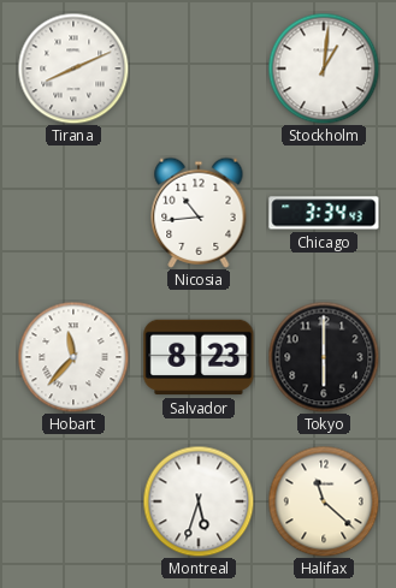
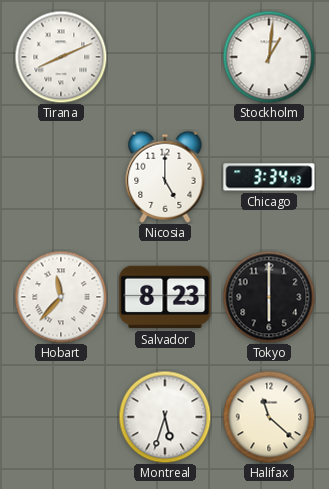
Nicosia: 10:44 -> 5:00 (165, 177)
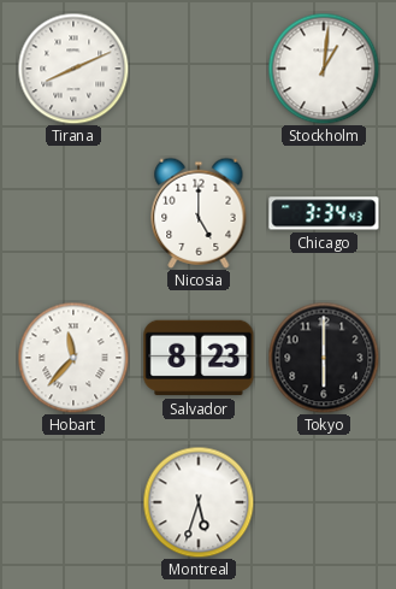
Halifax: 11:22 -> none (269, 417)
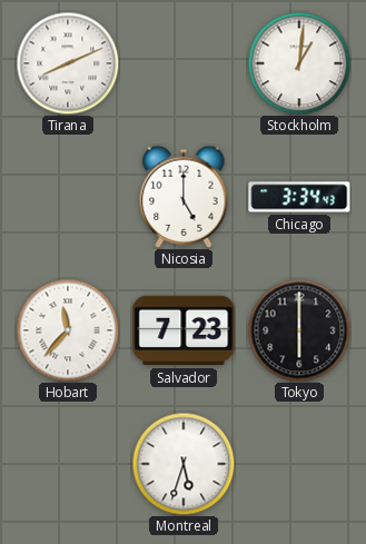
Salvador: 8:23 -> 7:23 (184, 330)
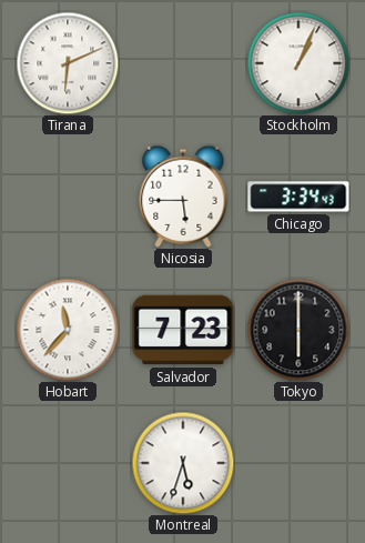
Tirana: 8:11 -> 6:11 (68, 63)
Stockholm: 1:01 -> 1:04 (298, 63)
Nicosia: 5:00 -> 5:45 (183, 197)
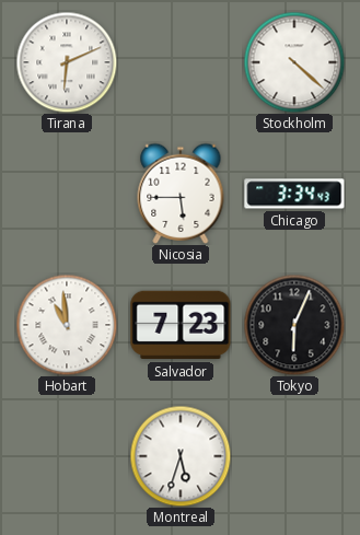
Stockholm: 1:04 -> 4:22 (294, 62)
Hobart: 11:37 -> 10:59 (67, 325)
Tokyo: 6:00 -> 6:04 (294, 325)
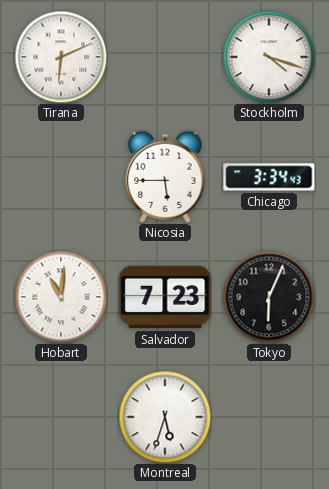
Stockholm: 4:22 -> 4:18 (269, 57)
Hobart: 10:59 -> 11:01 (61, 297)
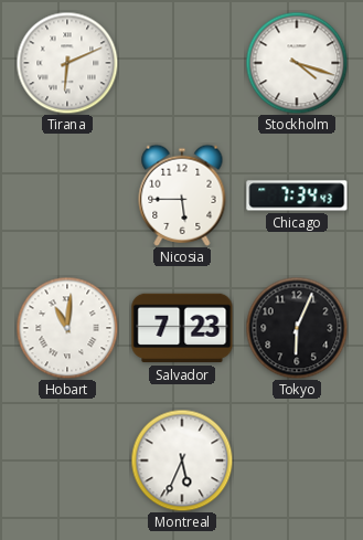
Chicago: 3:34 -> 7:34 (297, 195)
Montreal: 5:33 -> 5:34 (182, 460)
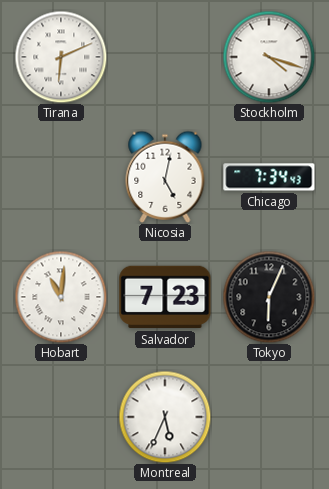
Nicosia: 5:45 -> 5:02 (165, 177)
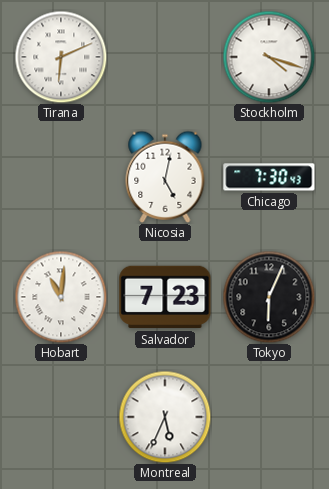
Chicago: 7:34 -> 7:30 (269, 177)
